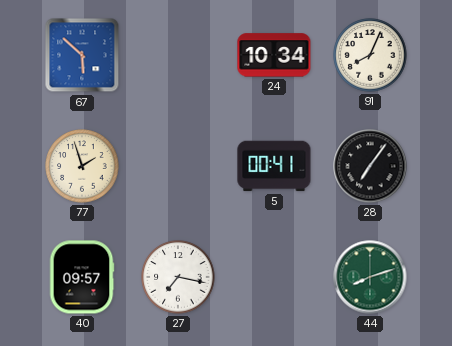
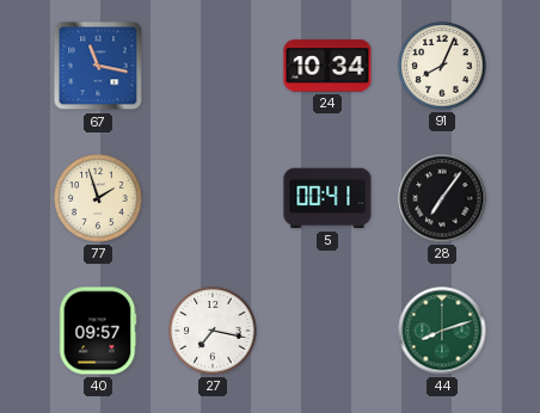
67: 5:52 -> 11:17 (98, 66)
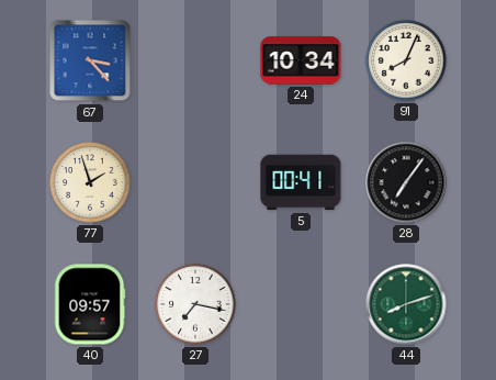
67: 11:17 -> 3:23 (90, 60)
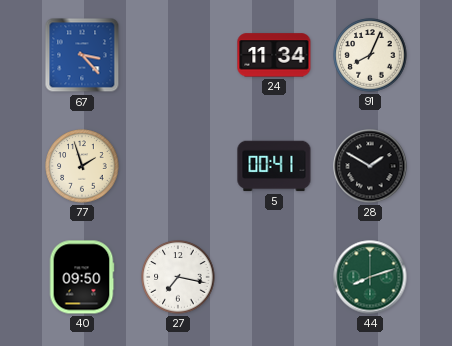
24: 10:34 -> 11:34 (274, 55)
28: 7:06 -> 1:50 (370, 166)
40: 09:57 -> 09:50 (82, 277)
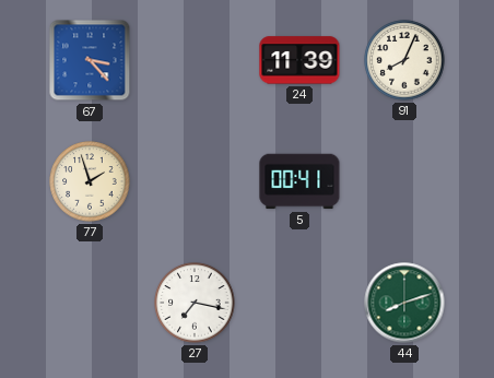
24: 11:34 -> 11:39 (299, 60)
28: 1:50 -> none (370, 166)
40: 09:50 -> none (82, 277)
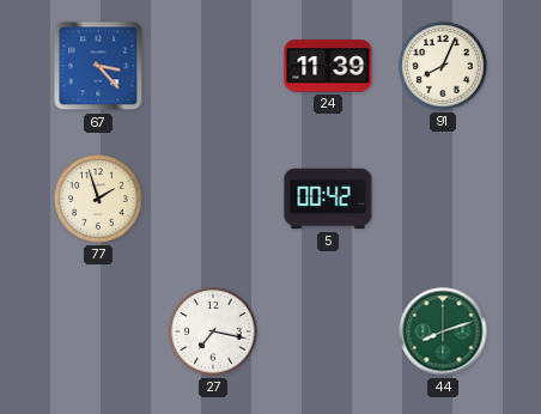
5: 00:41 -> 00:42 (328, 199)
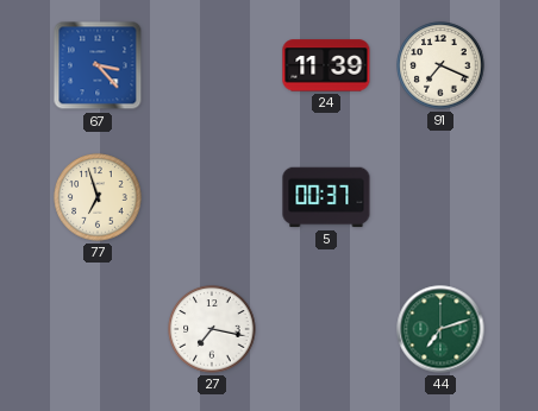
91: 8:04 -> 7:19 (440, 65)
77: 1:57 -> 6:57 (98, 197)
5: 00:42 -> 00:37 (326, 197)
44: 8:12 -> 7:12 (440, 329)
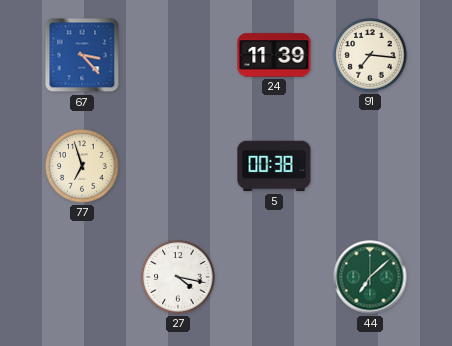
91: 7:19 -> 7:16 (370, 55)
5: 00:37 -> 00:38 (274, 166)
27: 7:17 -> 4:17 (178, 277)
44: 7:12 -> 7:08 (370, 277)
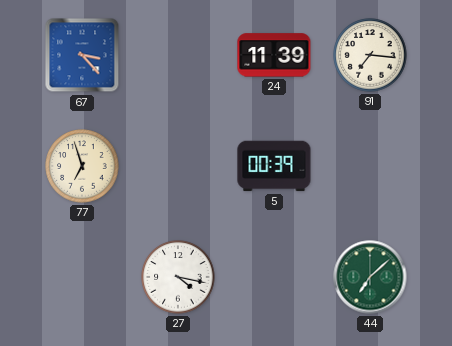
5: 00:38 -> 00:39 (274, 166)
